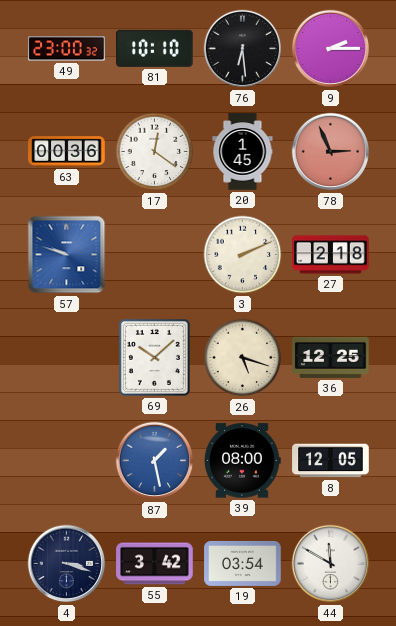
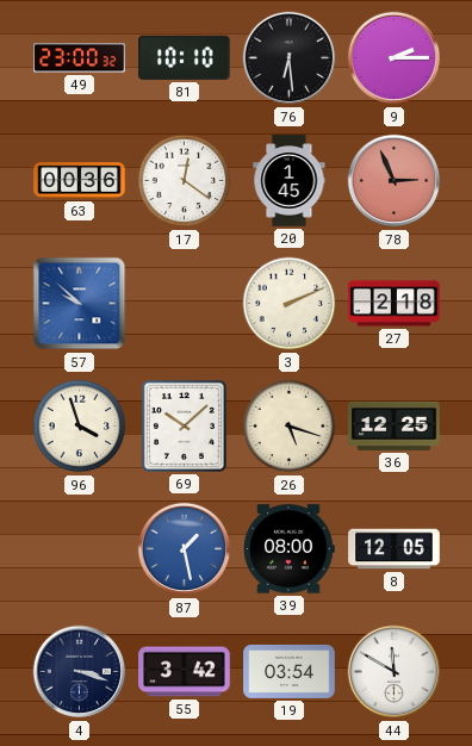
57: 9:48 -> 9:52 (80, 304)
96: none -> 3:57 (80, 427)
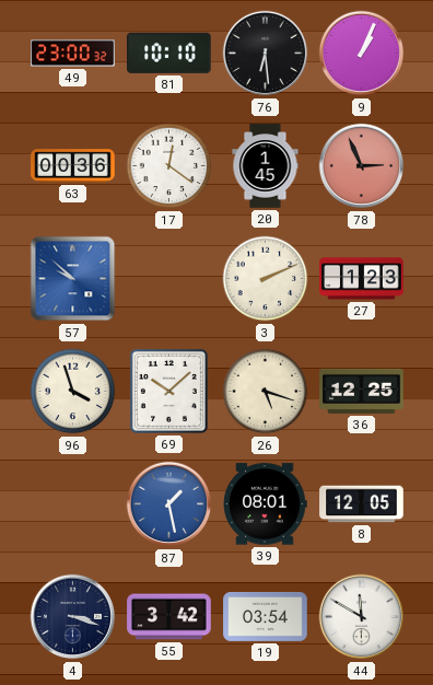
9: 2:15 -> 1:04 (362, 54)
27: 2:18 -> 1:23 (362, 279)
39: 08:00 -> 08:01 (265, 504)
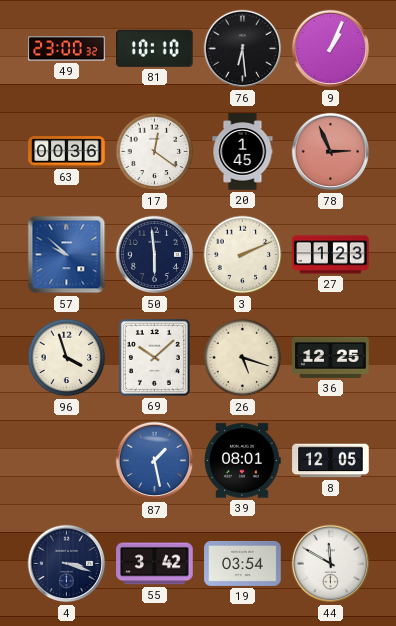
50: none -> 5:59 (155, 255)
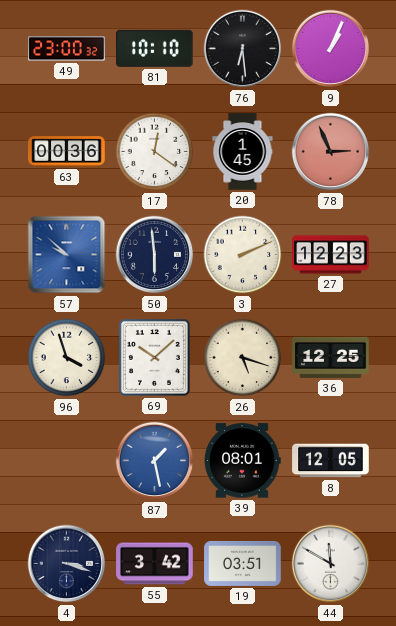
27: 1:23 -> 12:23 (331, 255)
19: 03:54 -> 03:51 (243, 563)
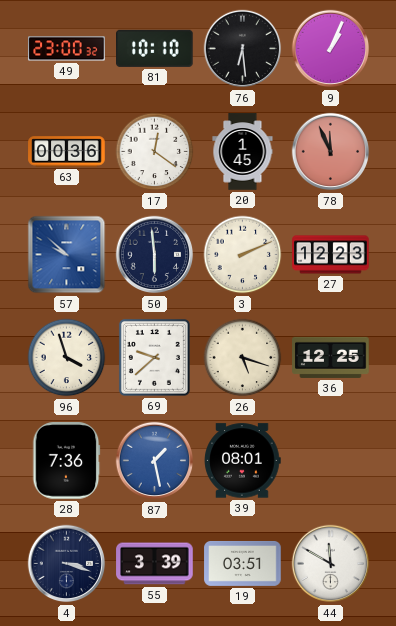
78: 2:56 -> 11:56 (331, 152)
69: 10:08 -> 9:38 (154, 357)
28: none -> 7:36 (66, 461)
8: 12:05 -> none (331, 461)
55: 3:42 -> 3:39 (155, 564)
